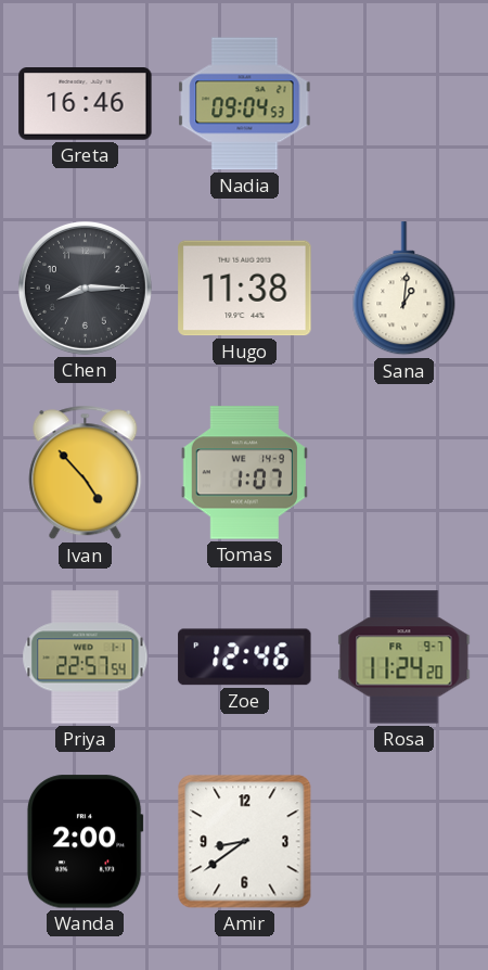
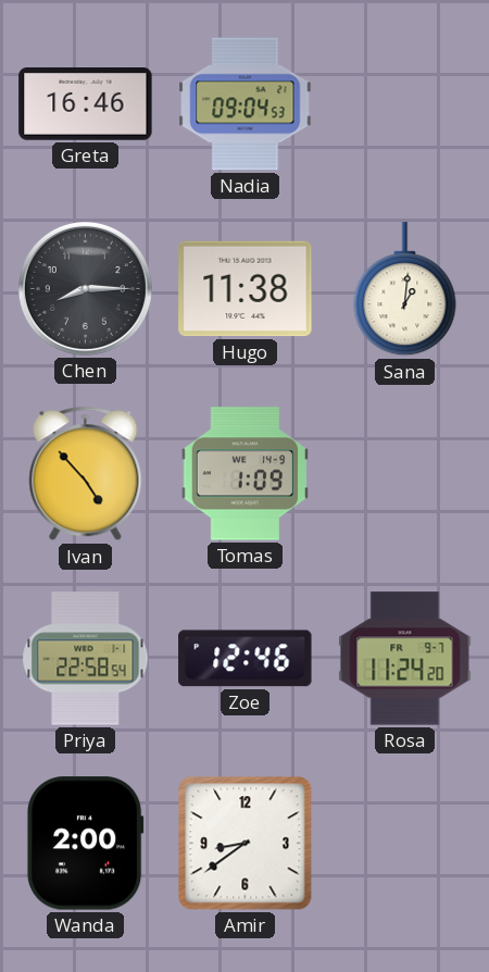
Tomas: 1:07 -> 1:09 (244, 474)
Priya: 22:57 -> 22:58 (86, 659)
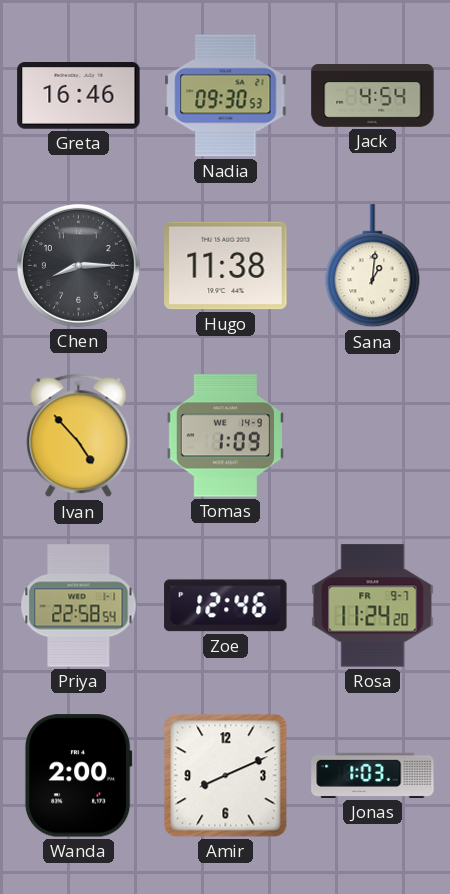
Nadia: 09:04 -> 09:30 (226, 96)
Jack: none -> 4:54 (373, 96)
Amir: 8:39 -> 8:11 (226, 776)
Jonas: none -> 1:03 (373, 775)
